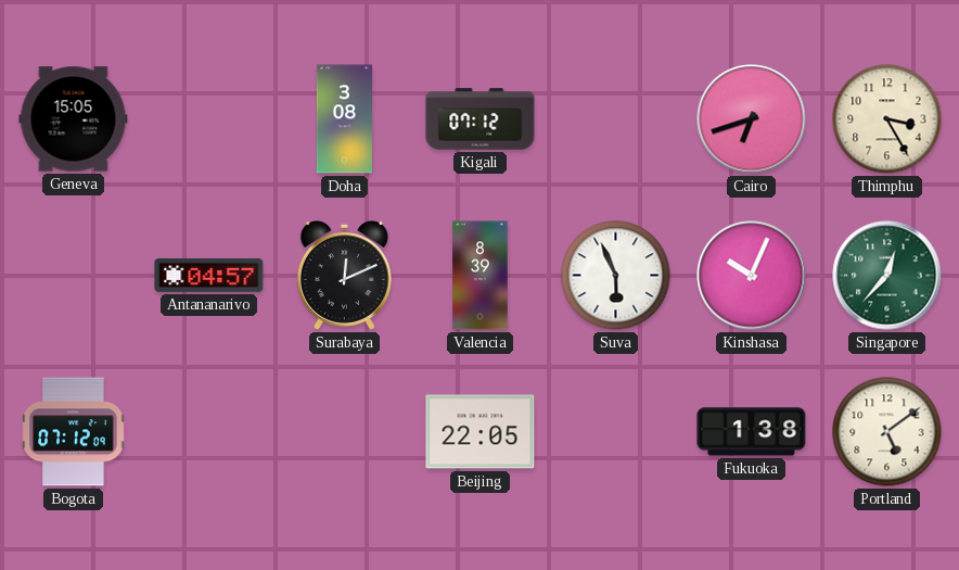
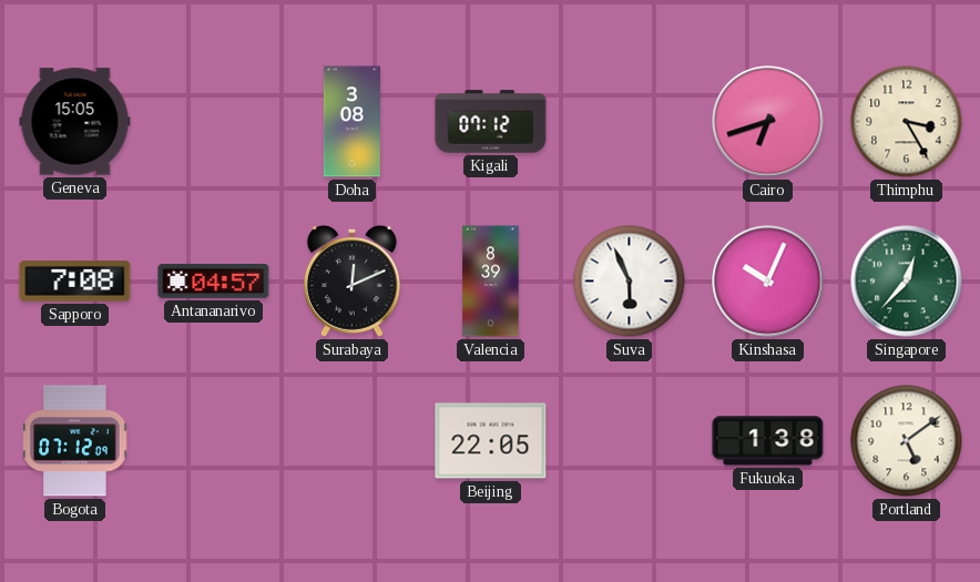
Sapporo: none -> 7:08 (75, 282)
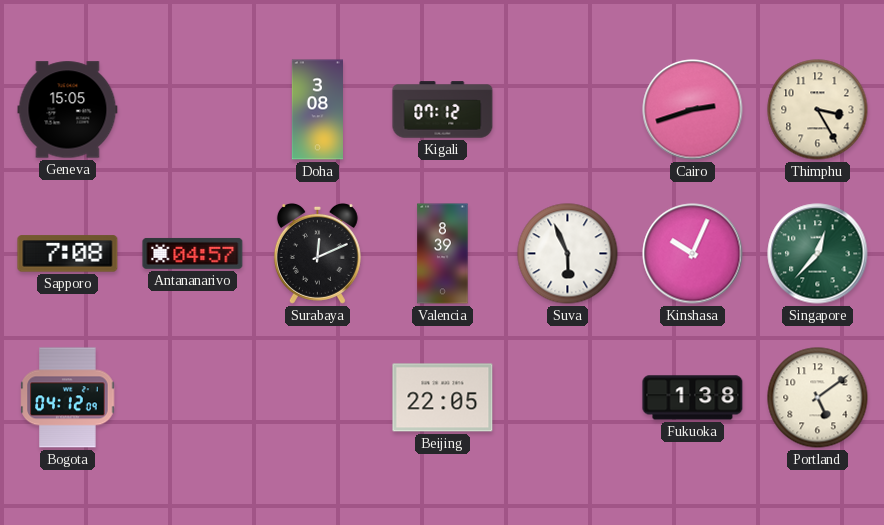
Cairo: 6:42 -> 2:42 (693, 110)
Bogota: 07:12 -> 04:12 (68, 398)
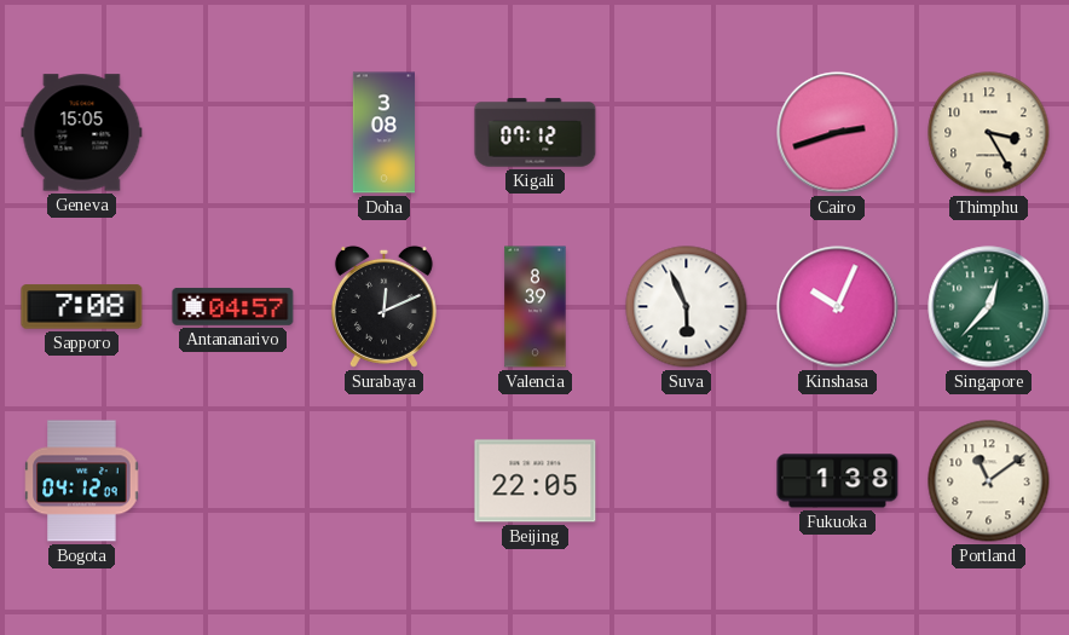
Portland: 5:09 -> 11:09 (989, 481)
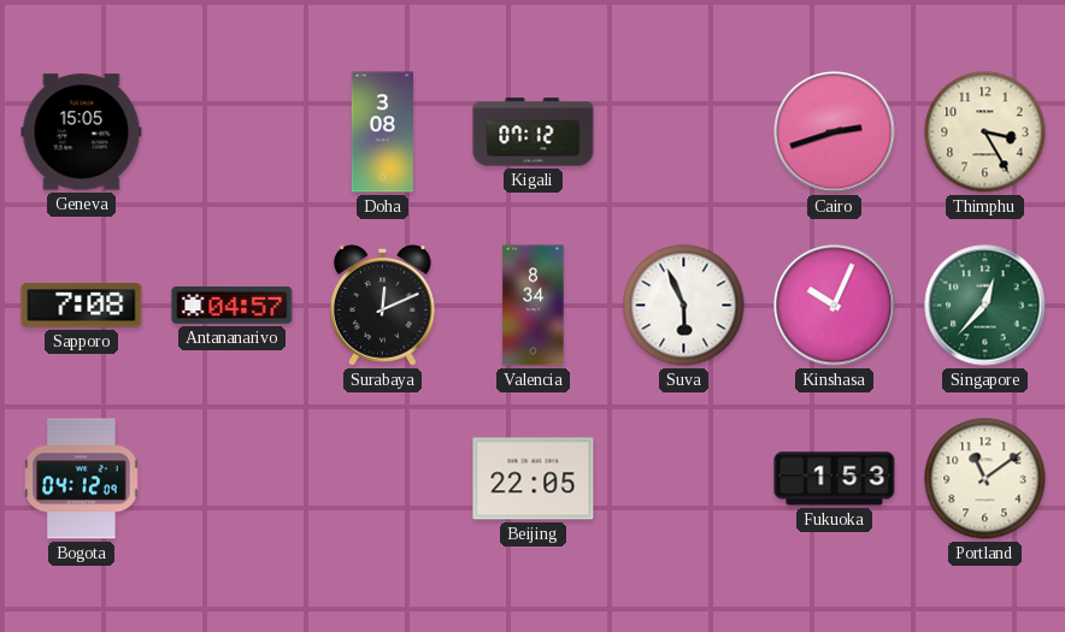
Valencia: 8:39 -> 8:34 (534, 306)
Fukuoka: 1:38 -> 1:53 (835, 479)
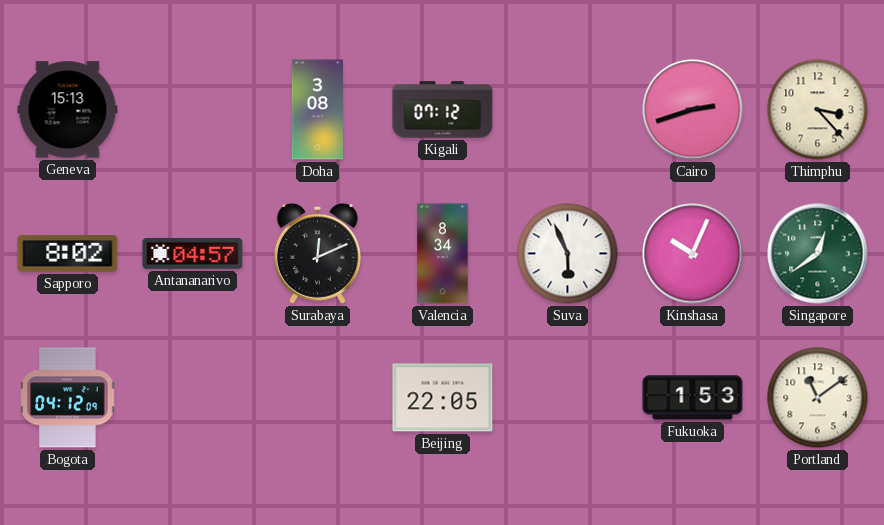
Geneva: 15:05 -> 15:13 (68, 110)
Thimphu: 3:25 -> 3:23 (818, 110)
Sapporo: 7:08 -> 8:02 (68, 254)
Singapore: 12:37 -> 12:39 (818, 254)
